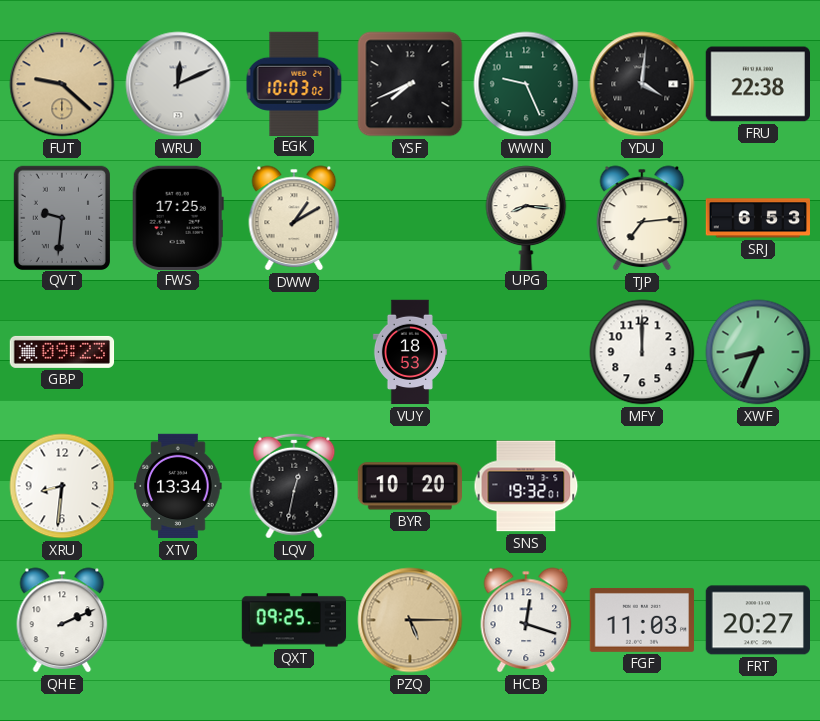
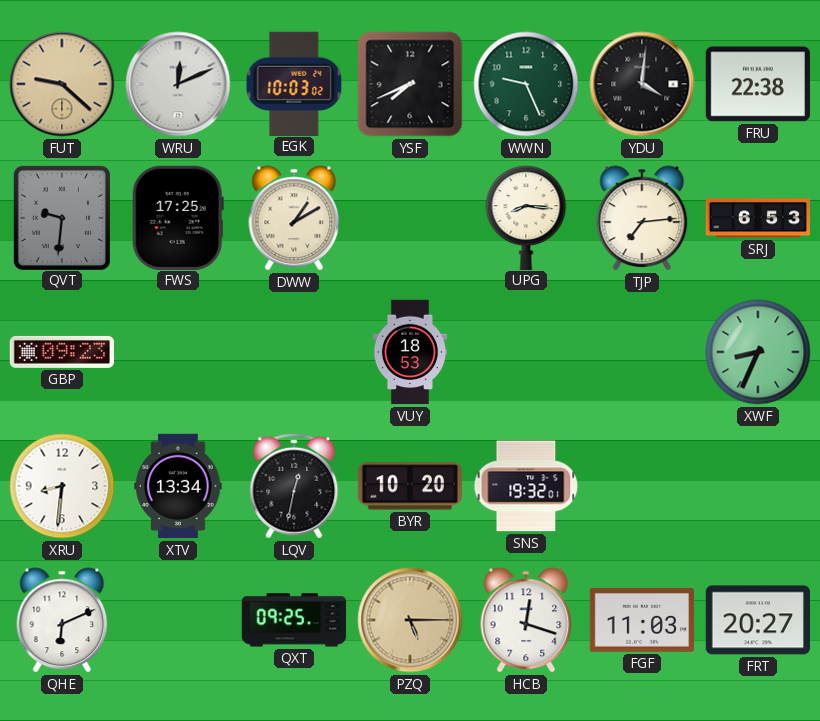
MFY: 12:00 -> none (642, 352)
QHE: 2:11 -> 6:11 (62, 620)
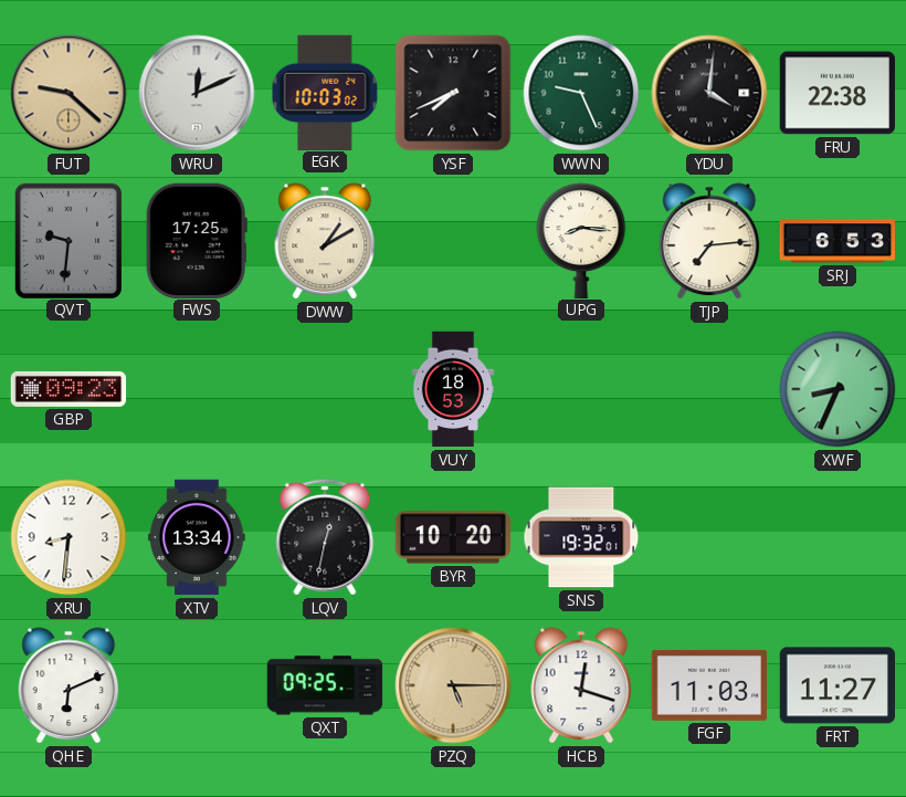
FRT: 20:27 -> 11:27 (836, 685)
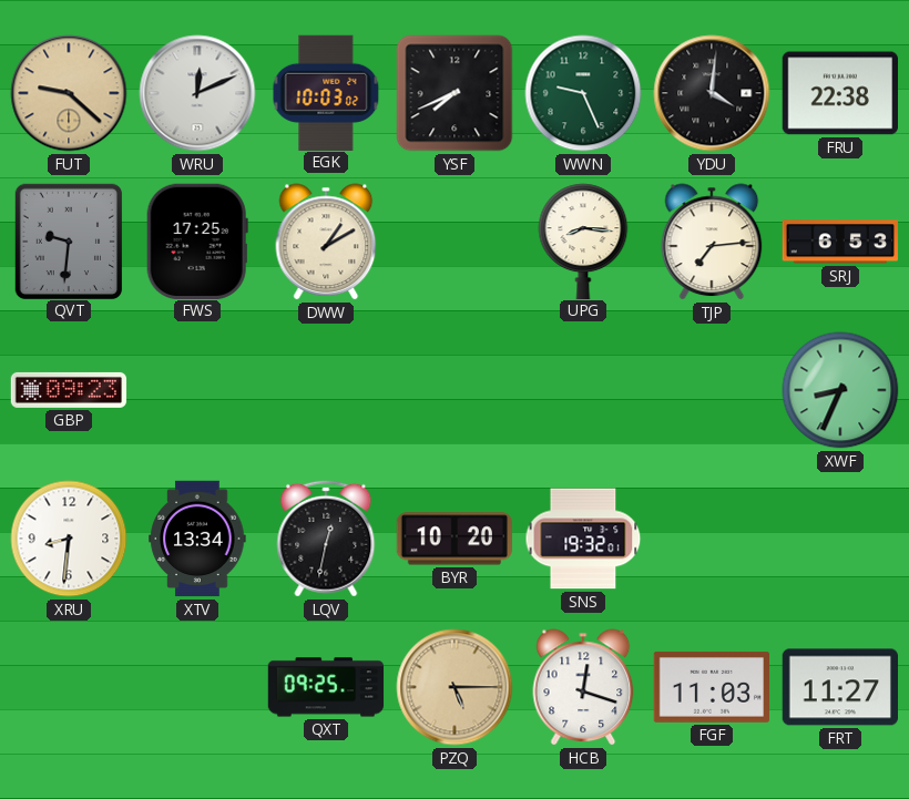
VUY: 18:53 -> none (453, 389)
QHE: 6:11 -> none (69, 685)
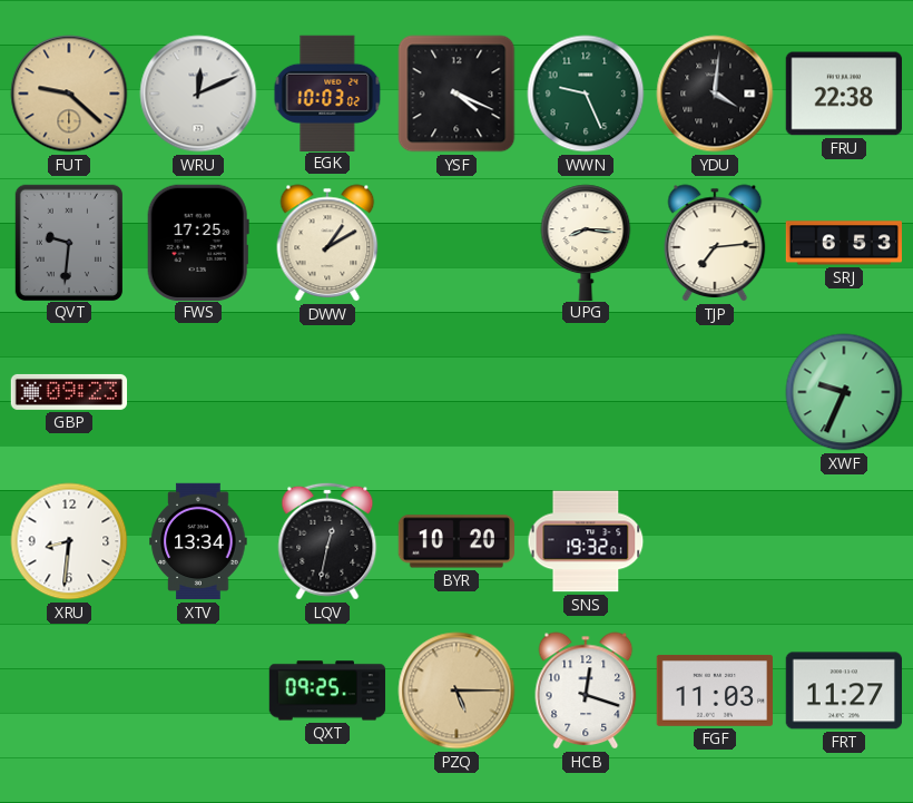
YSF: 7:41 -> 4:19 (457, 94)
XWF: 8:34 -> 9:34 (844, 392)
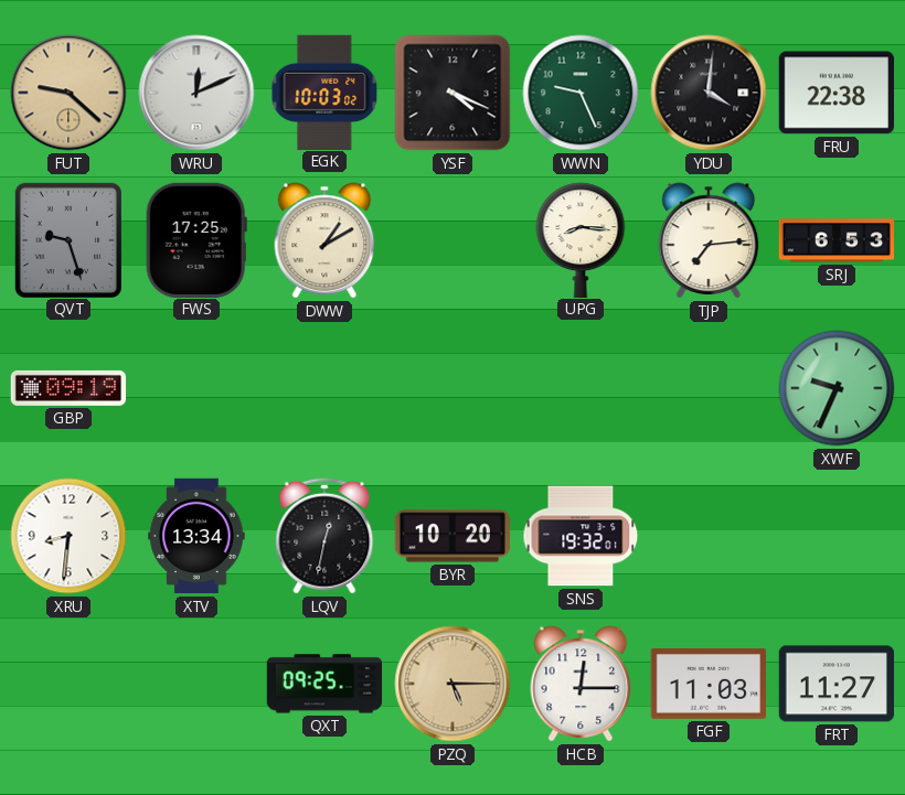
QVT: 9:31 -> 9:27 (67, 239)
GBP: 09:23 -> 09:19 (68, 388)
HCB: 12:18 -> 12:15 (581, 684)
